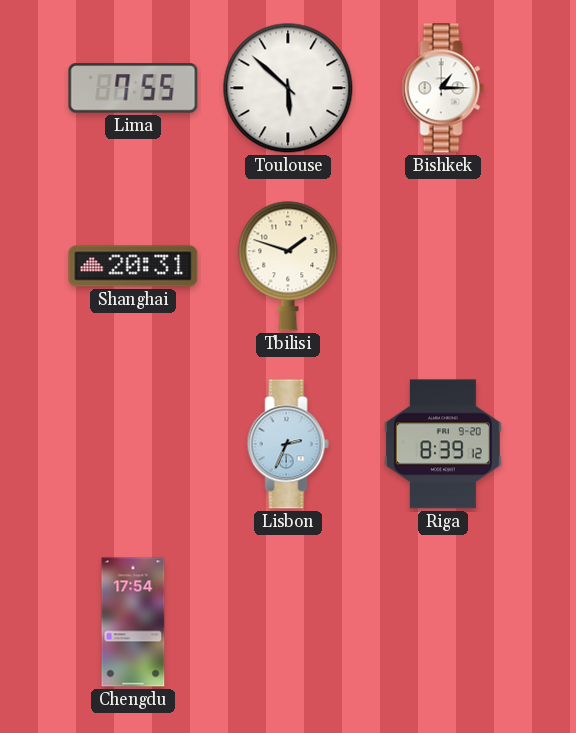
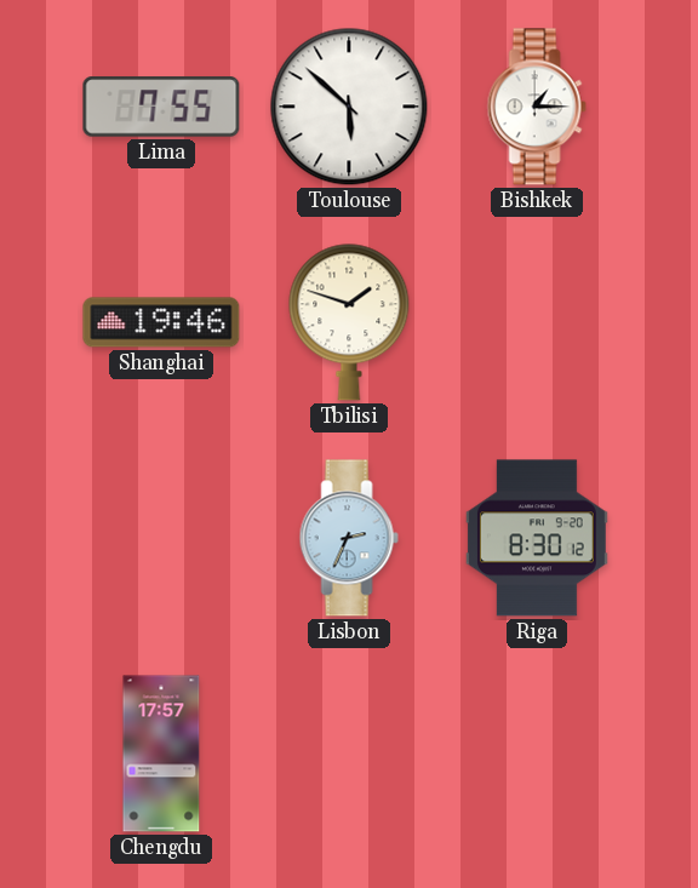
Shanghai: 20:31 -> 19:46 (161, 322)
Riga: 8:39 -> 8:30 (537, 538)
Chengdu: 17:54 -> 17:57 (161, 754)
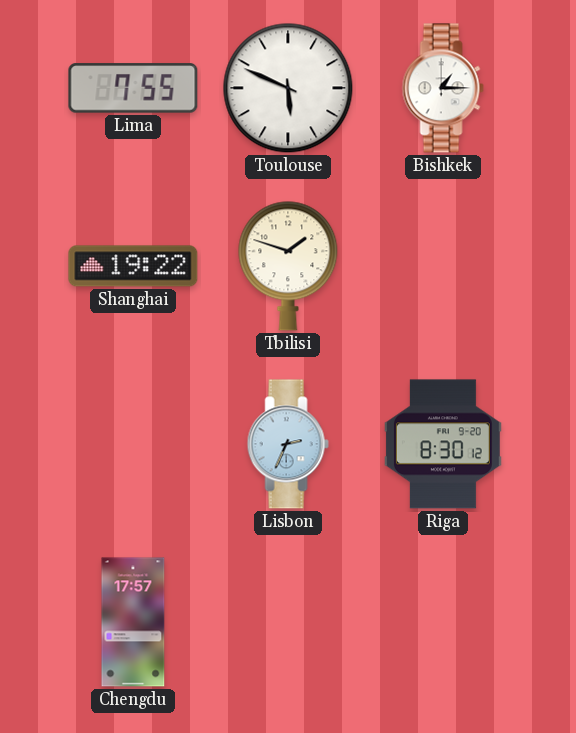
Toulouse: 5:52 -> 5:49 (288, 88)
Shanghai: 19:46 -> 19:22 (133, 266)
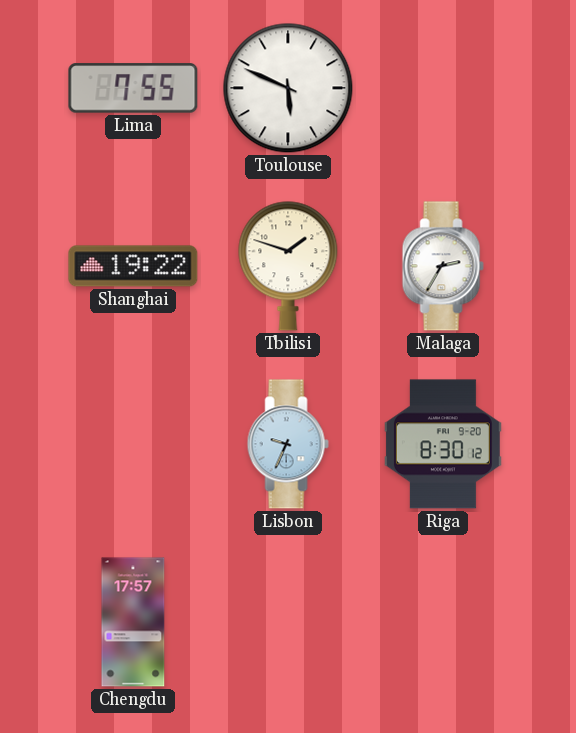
Bishkek: 1:15 -> none (443, 88)
Malaga: none -> 2:35 (443, 266)
Lisbon: 2:34 -> 9:34 (288, 444)
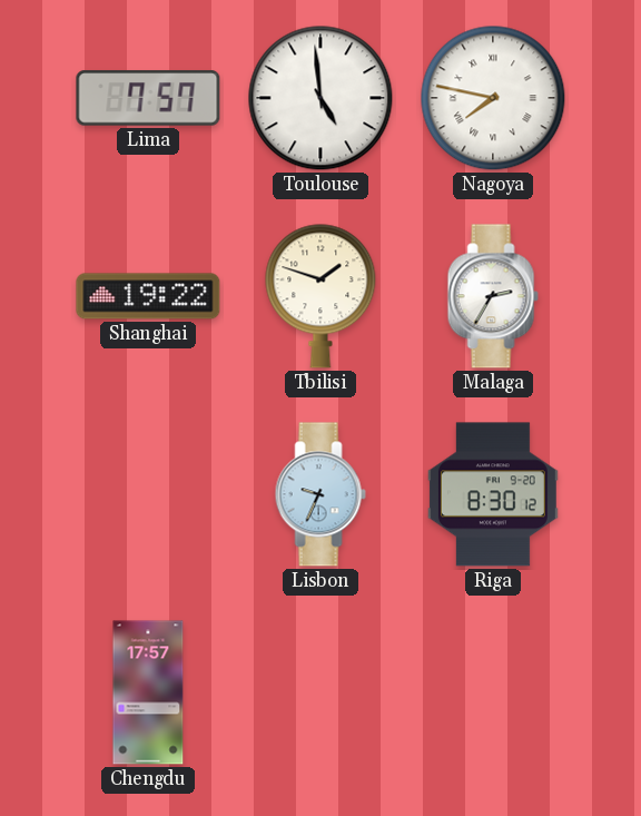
Lima: 7:55 -> 7:57 (148, 98)
Toulouse: 5:49 -> 4:59 (320, 98)
Nagoya: none -> 7:47 (493, 98)
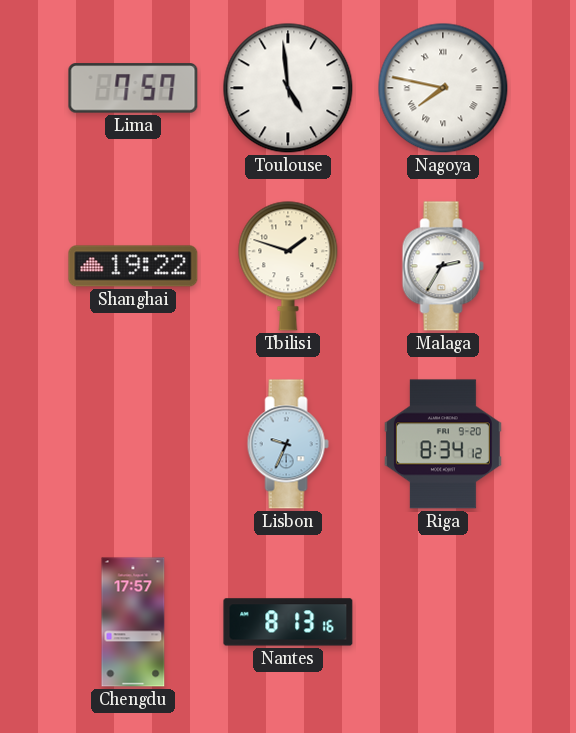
Riga: 8:30 -> 8:34 (443, 444)
Nantes: none -> 8:13 (288, 622)
